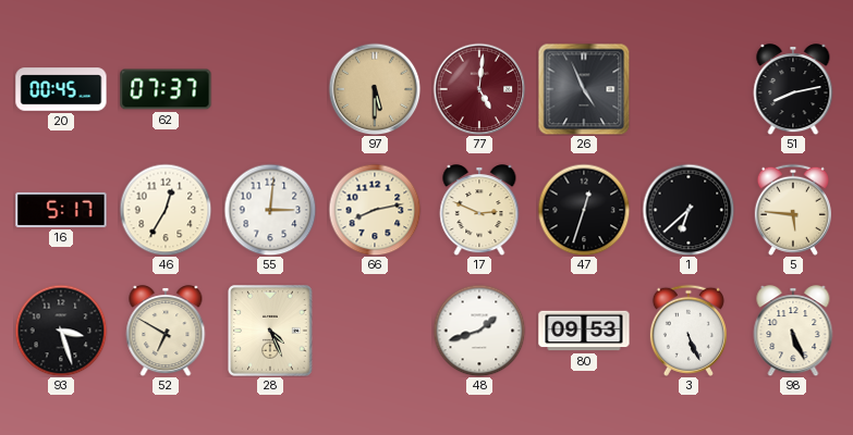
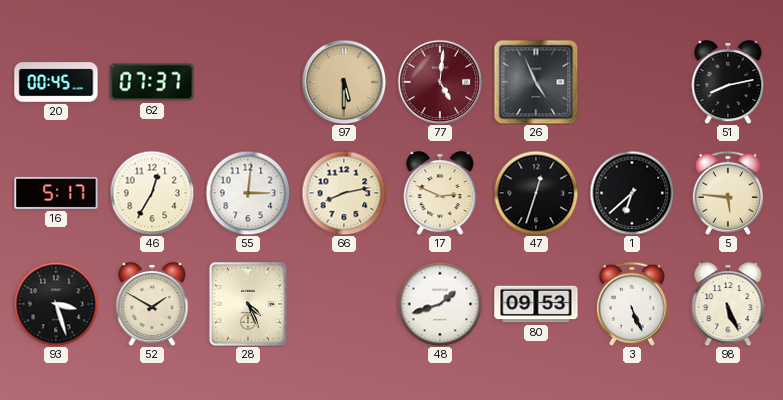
52: 6:50 -> 1:50 (152, 304)
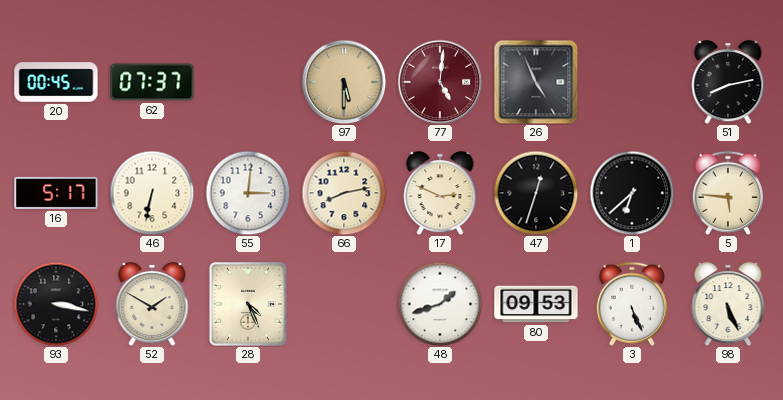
46: 12:35 -> 6:32 (152, 193)
93: 3:27 -> 3:17 (56, 304)
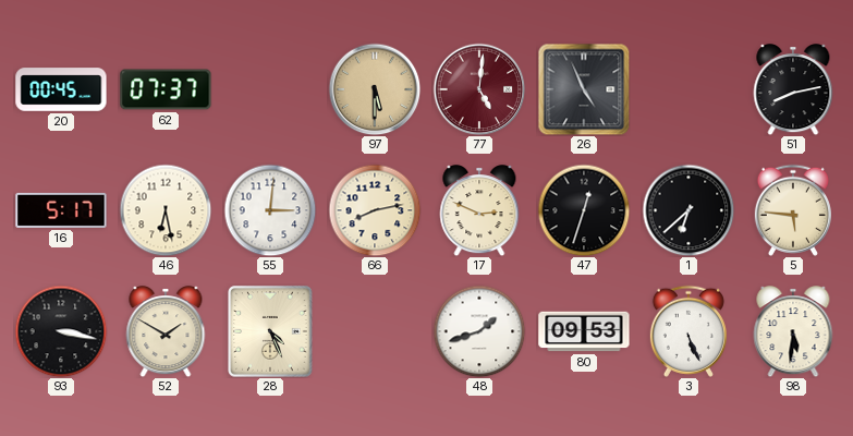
46: 6:32 -> 6:28 (166, 210)
98: 5:26 -> 5:31 (793, 331)
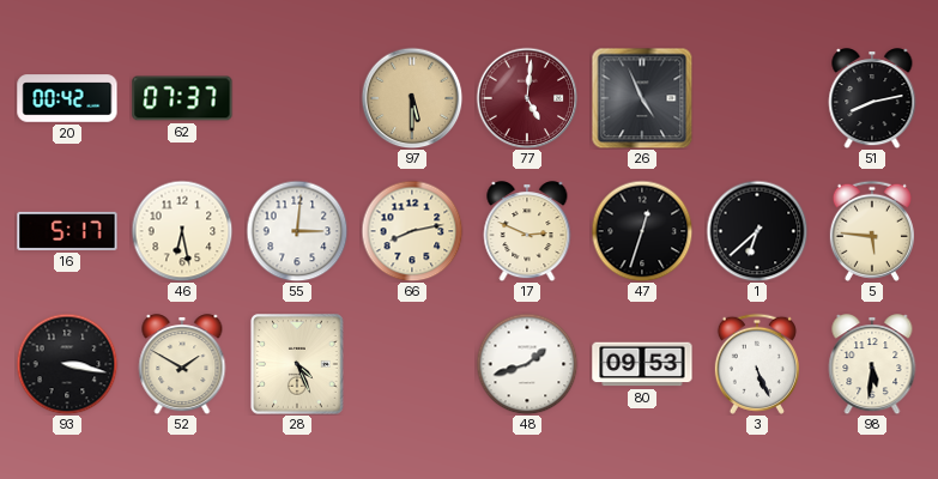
20: 00:45 -> 00:42 (67, 98)
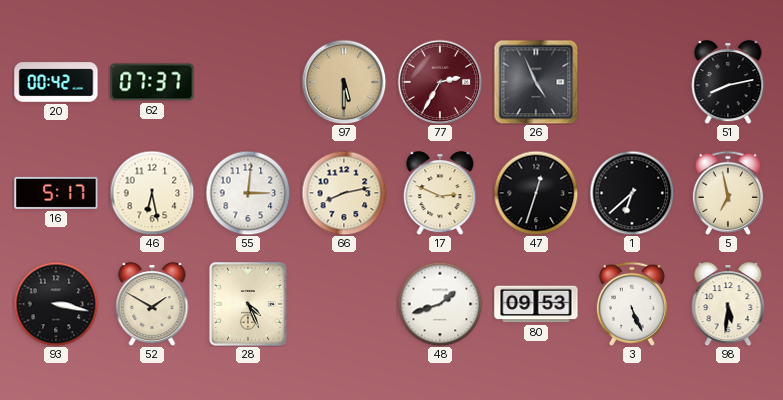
77: 5:01 -> 2:35 (440, 82)
5: 5:46 -> 6:58 (728, 193)
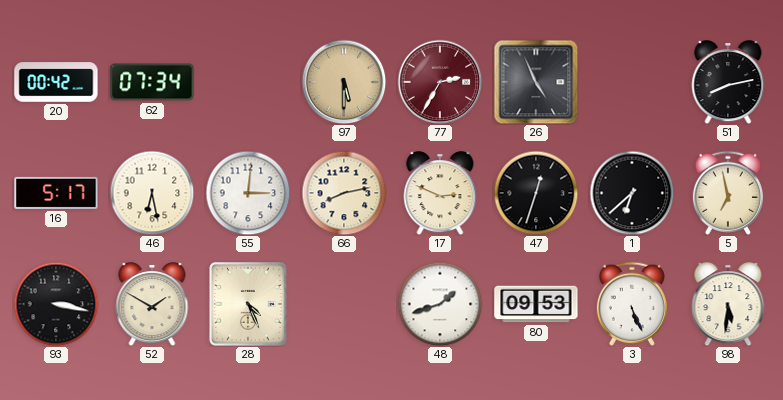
62: 07:37 -> 07:34 (152, 82)
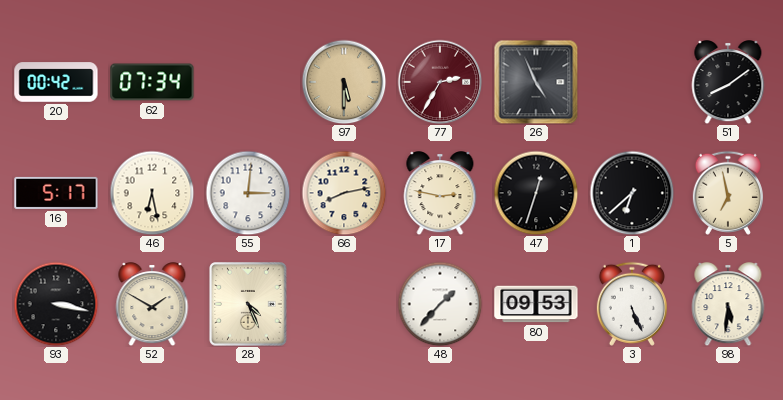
51: 8:13 -> 8:09 (728, 82)
17: 2:49 -> 2:47 (440, 193)
48: 1:42 -> 1:37 (440, 304)
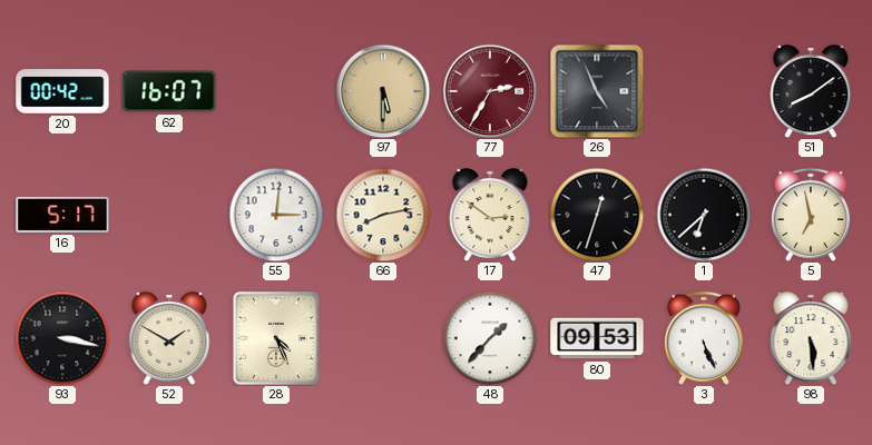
62: 07:34 -> 16:07 (169, 91)
46: 6:28 -> none (152, 193)
17: 2:47 -> 2:51 (490, 215)
98: 5:31 -> 5:29 (811, 338)
